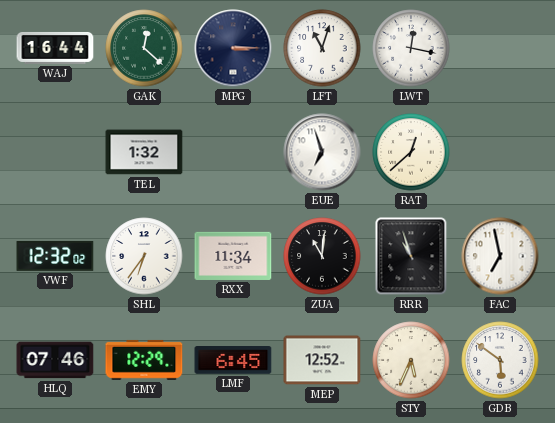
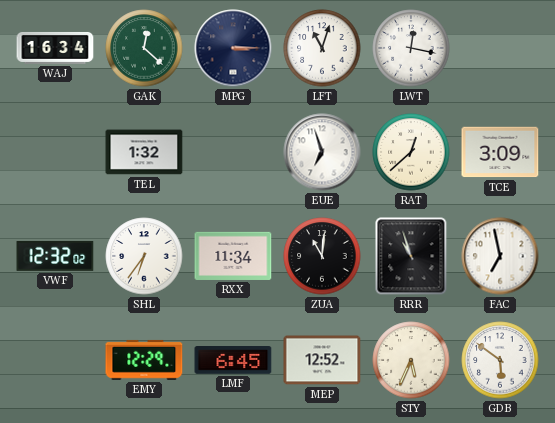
WAJ: 16:44 -> 16:34 (55, 48)
TCE: none -> 3:09 (500, 152)
HLQ: 07:46 -> none (55, 360)
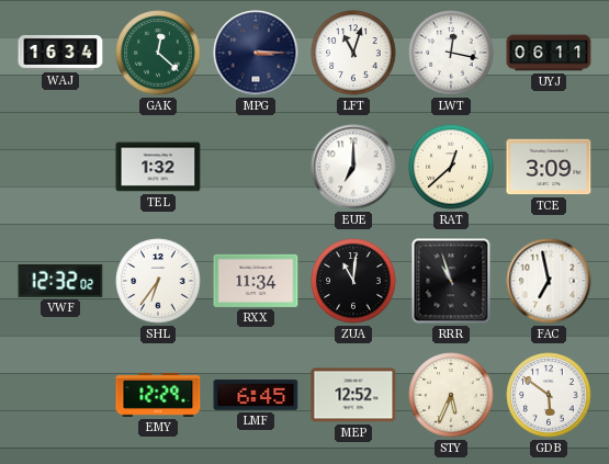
UYJ: none -> 06:11 (549, 53)
EUE: 6:57 -> 7:00 (353, 167)
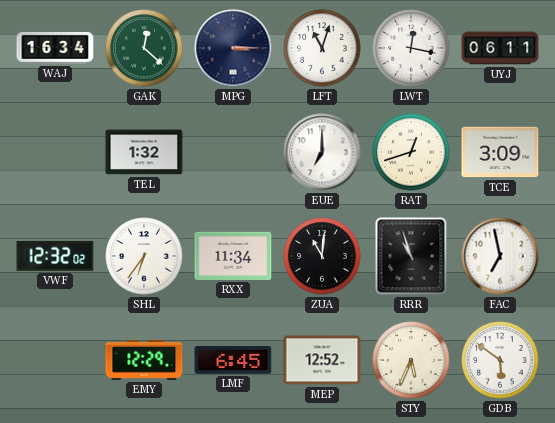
RAT: 12:38 -> 12:42 (411, 152)
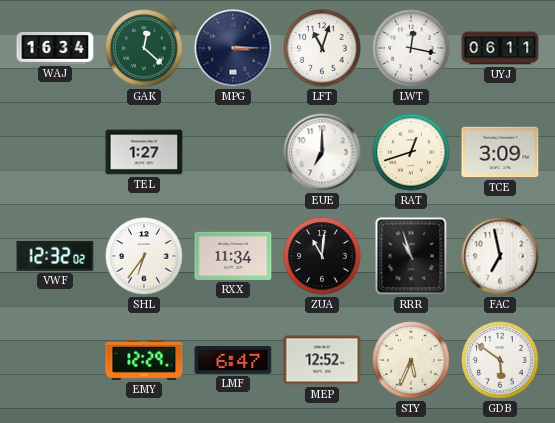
TEL: 1:32 -> 1:27 (144, 152)
LMF: 6:45 -> 6:47 (233, 360)
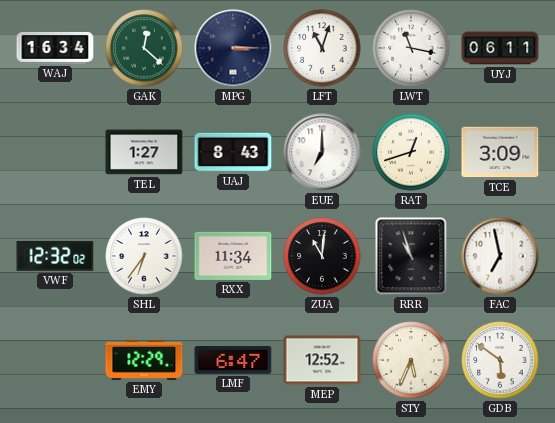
LWT: 12:17 -> 11:17 (411, 48)
UAJ: none -> 8:43 (233, 152)
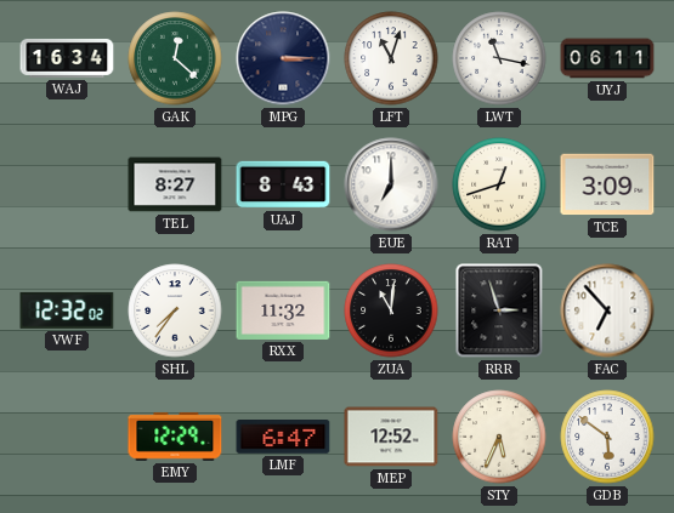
TEL: 1:27 -> 8:27 (175, 184)
SHL: 6:36 -> 7:36 (175, 310)
RXX: 11:34 -> 11:32 (283, 310)
RRR: 10:57 -> 2:57 (499, 310)
FAC: 6:58 -> 6:53 (607, 310)
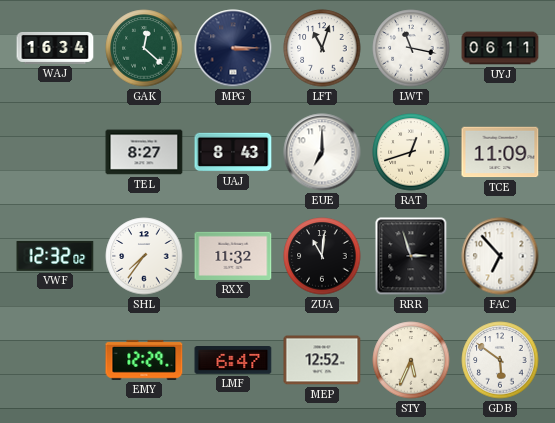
TCE: 3:09 -> 11:09 (500, 152)
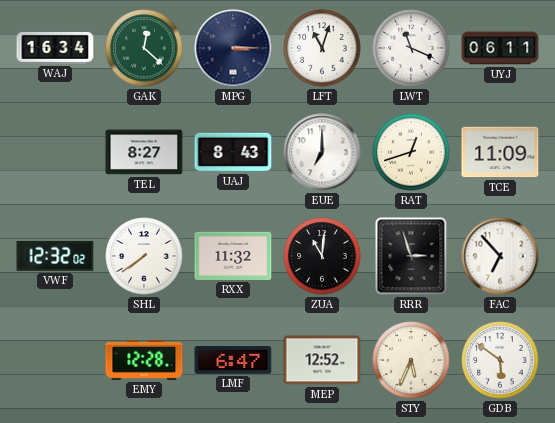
LWT: 11:17 -> 11:19 (411, 48)
SHL: 7:36 -> 7:39 (144, 256)
EMY: 12:29 -> 12:28 (144, 360)
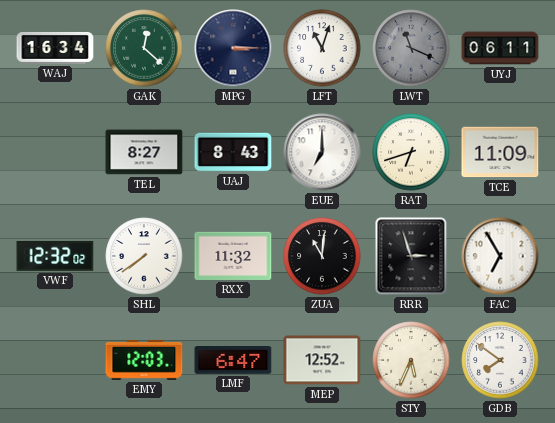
LWT dial: white -> grey (411, 48)
RAT: 12:42 -> 6:42 (411, 152)
FAC: 6:53 -> 6:55 (500, 256)
EMY: 12:28 -> 12:03 (144, 360)
GDB: 5:51 -> 7:51 (500, 360)
